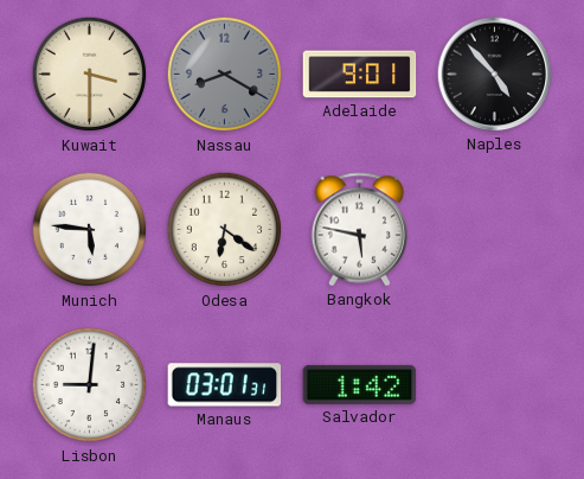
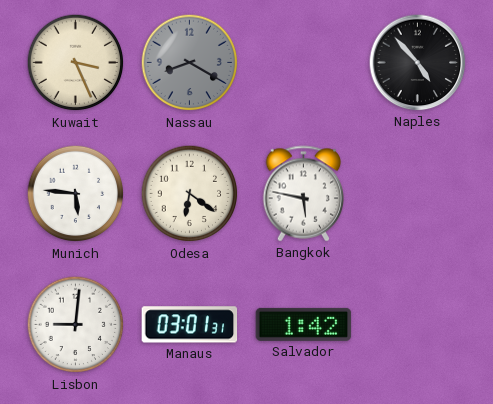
Kuwait: 3:30 -> 3:26 (76, 63)
Adelaide: 9:01 -> none (360, 75)
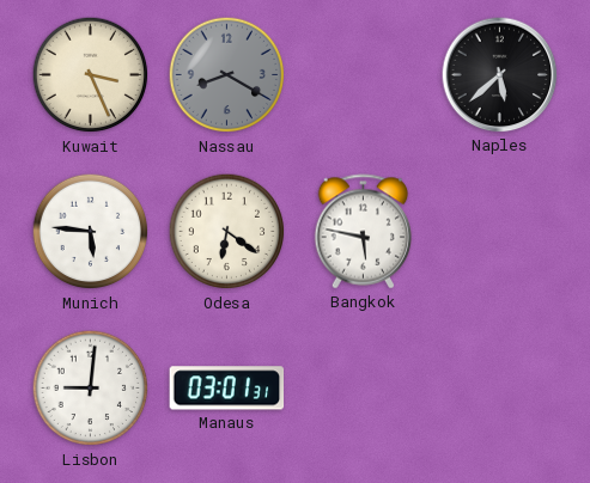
Naples: 4:53 -> 5:38 (500, 75)
Salvador: 1:42 -> none (304, 324)
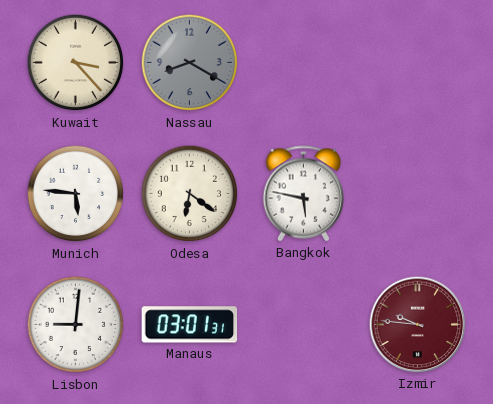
Kuwait: 3:26 -> 3:23 (76, 63)
Naples: 5:38 -> none (500, 75)
Izmir: none -> 9:46 (418, 325)
